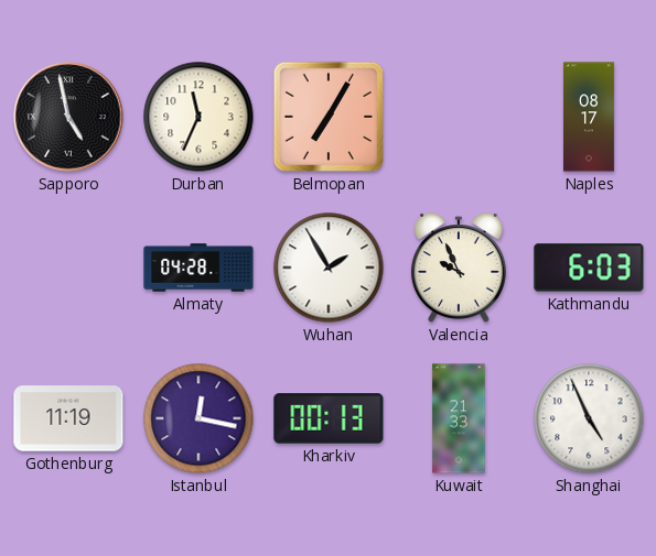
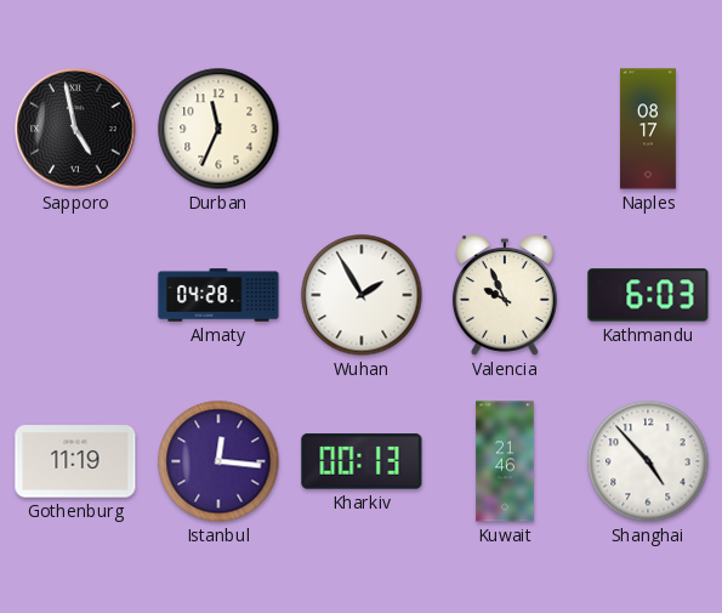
Belmopan: 7:05 -> none (329, 117)
Istanbul: 12:17 -> 12:16 (218, 461)
Kuwait: 21:33 -> 21:46 (505, 461)
Shanghai: 4:56 -> 4:53 (648, 461)
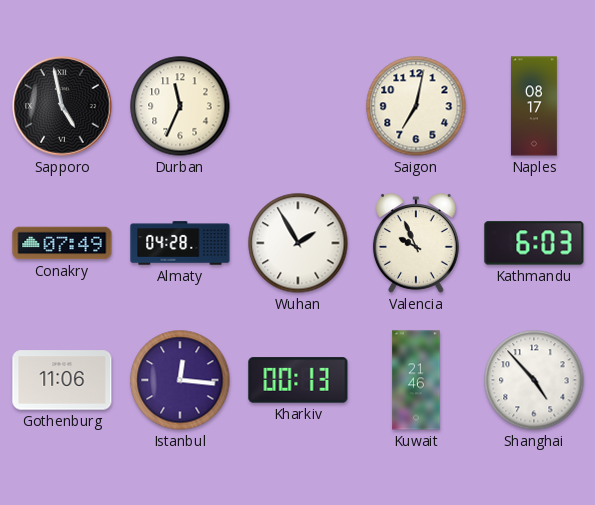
Saigon: none -> 7:02 (416, 106)
Conakry: none -> 07:49 (62, 243)
Gothenburg: 11:19 -> 11:06 (62, 380)
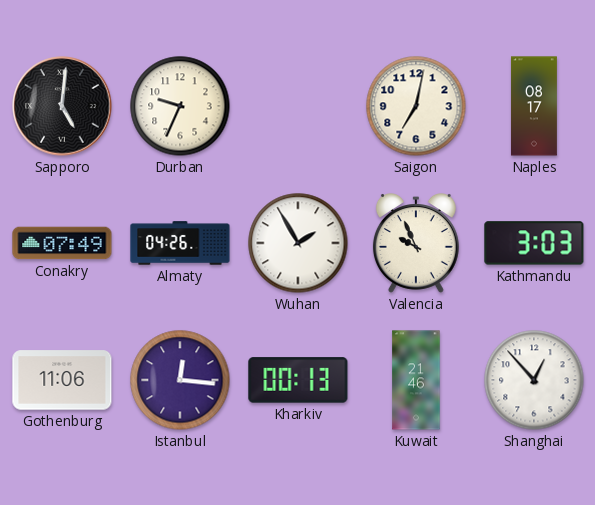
Sapporo: 4:58 -> 5:01 (62, 106)
Durban: 11:34 -> 9:34 (180, 106)
Almaty: 04:28 -> 04:26 (180, 243)
Kathmandu: 6:03 -> 3:03 (534, 243)
Shanghai: 4:53 -> 12:53 (534, 380)
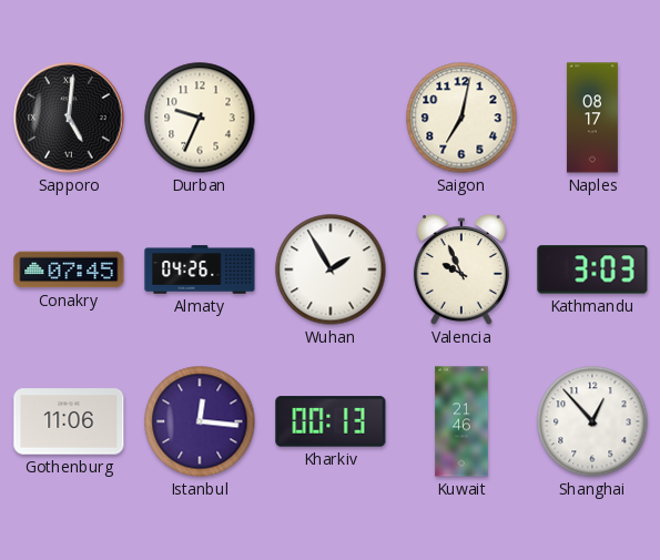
Conakry: 07:49 -> 07:45 (69, 269)
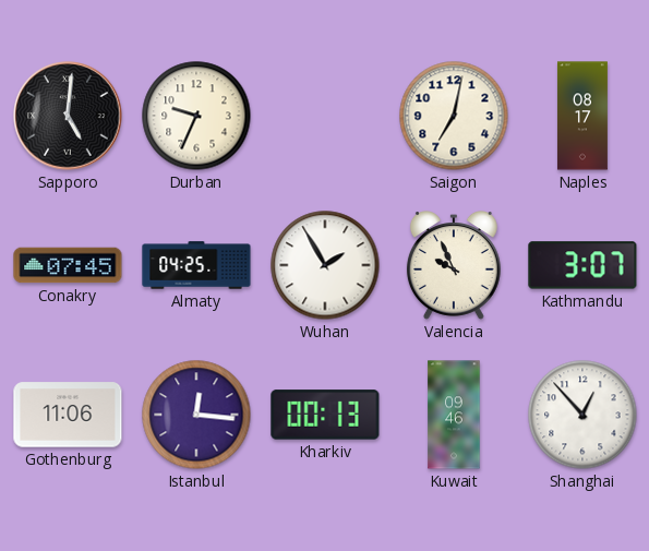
Almaty: 04:26 -> 04:25 (196, 265)
Kathmandu: 3:03 -> 3:07 (582, 265)
Kuwait: 21:46 -> 09:46 (454, 415)
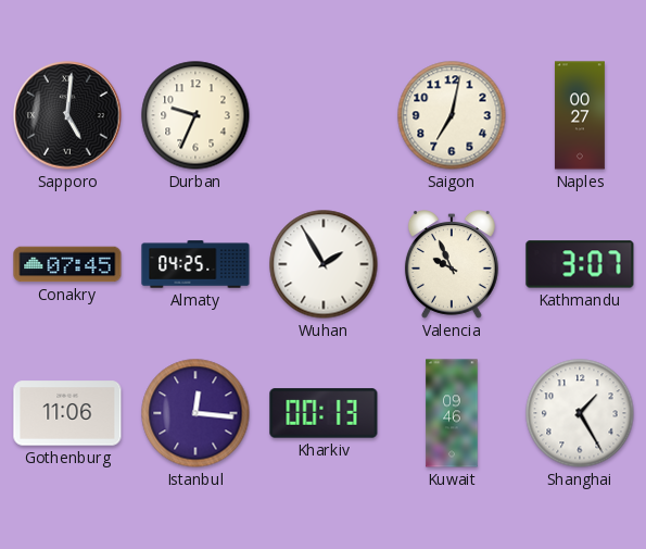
Naples: 08:17 -> 00:27 (580, 115)
Shanghai: 12:53 -> 1:25 (580, 413)
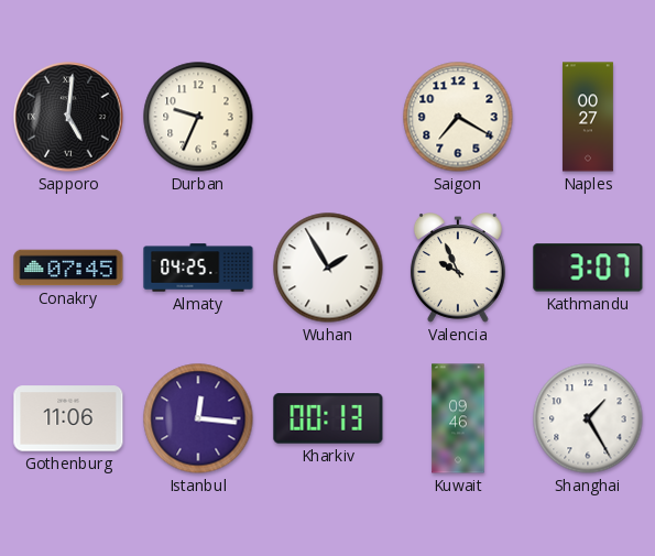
Saigon: 7:02 -> 7:20 (458, 117)
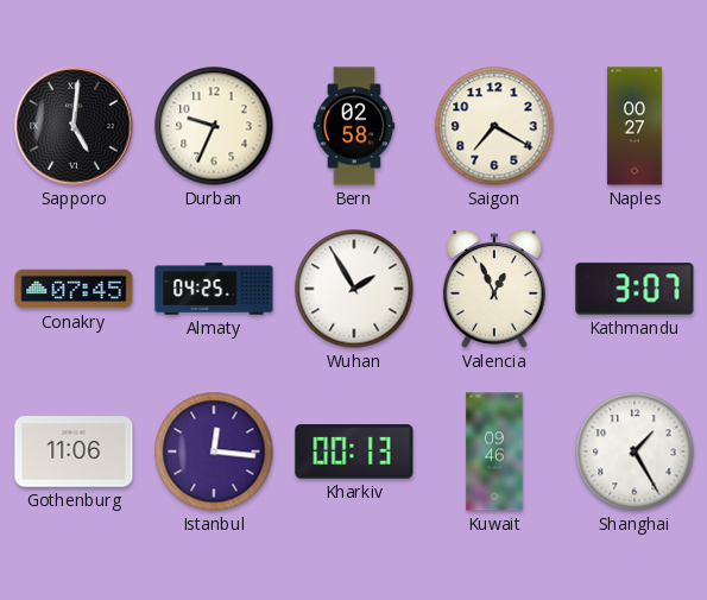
Bern: none -> 02:58 (354, 126)
Valencia: 9:56 -> 12:56 (494, 290)
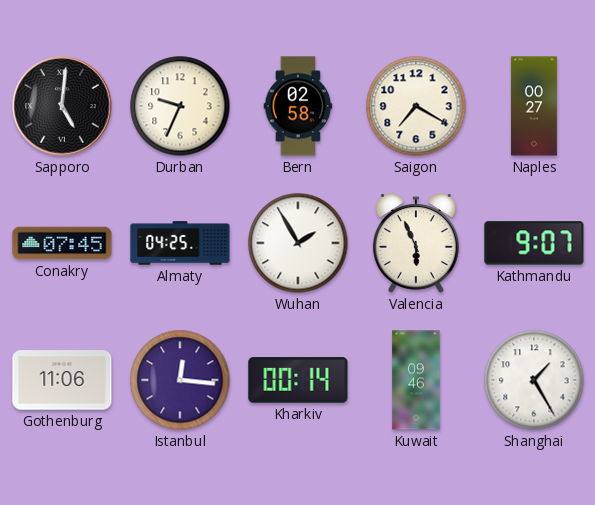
Valencia: 12:56 -> 5:56 (416, 244)
Kathmandu: 3:07 -> 9:07 (534, 243)
Kharkiv: 00:13 -> 00:14 (298, 380)
